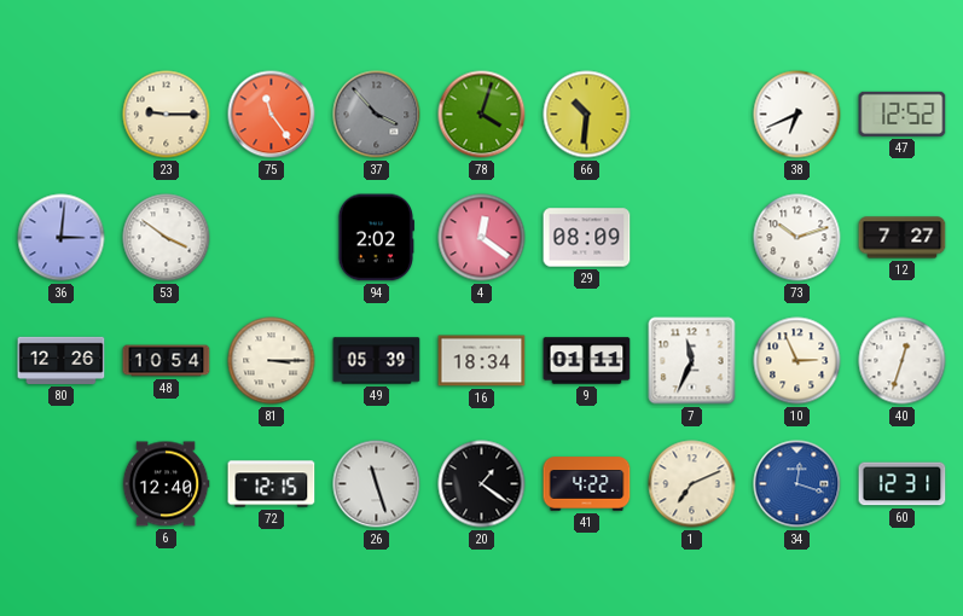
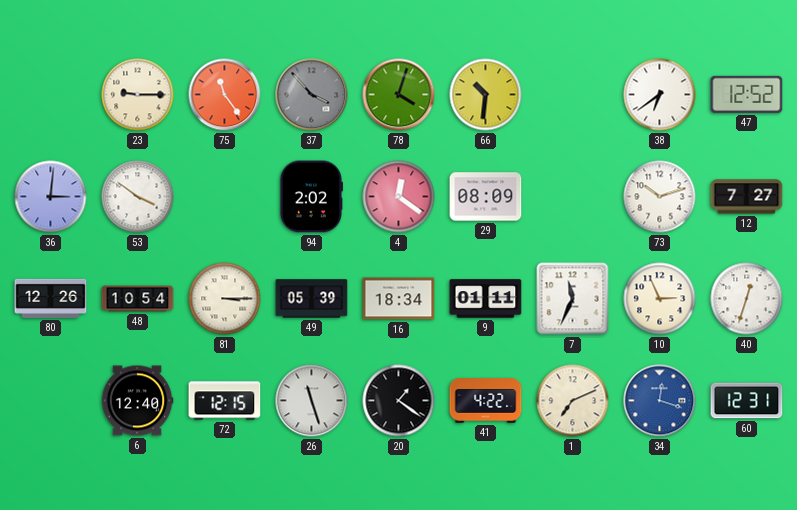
38: 6:41 -> 6:39 (660, 95)
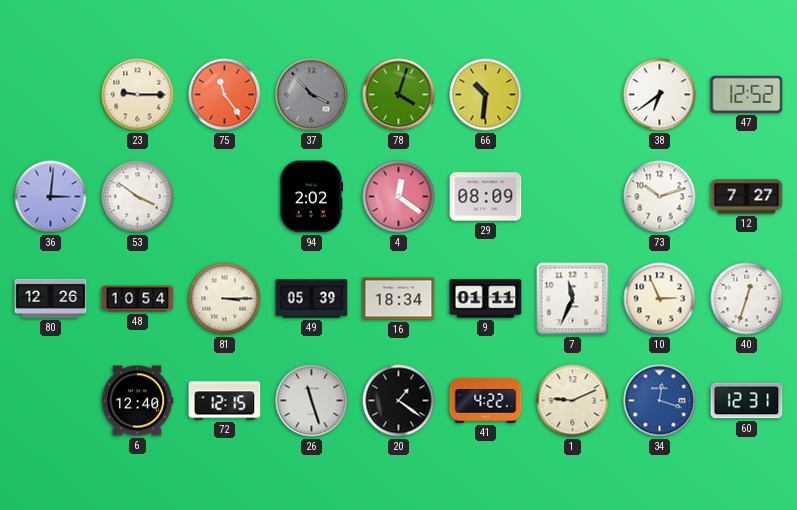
1: 7:11 -> 9:11 (573, 401)
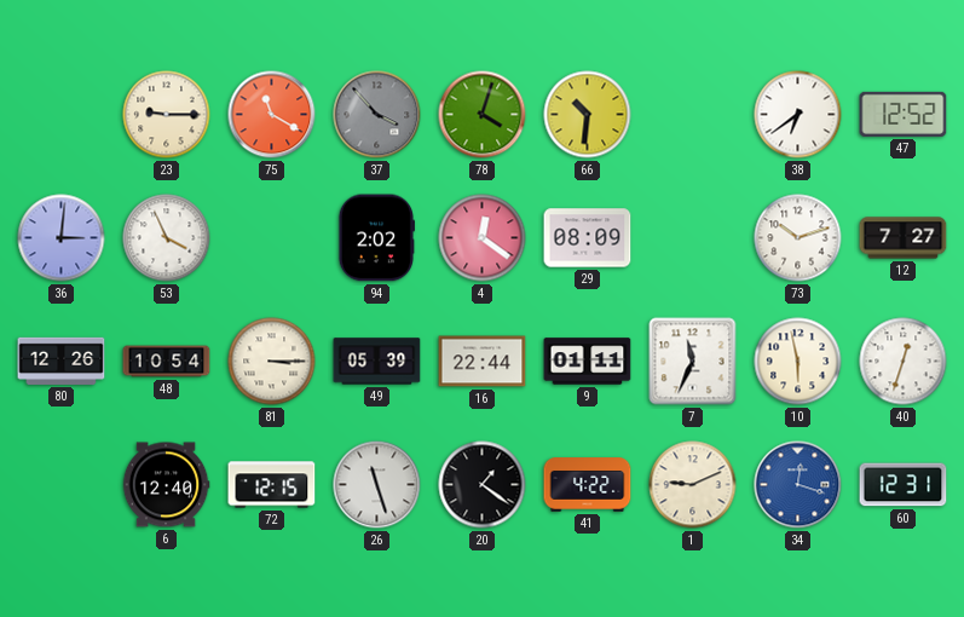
75: 11:24 -> 11:20 (272, 115)
53: 3:51 -> 3:56 (167, 238)
16: 18:34 -> 22:44 (483, 362)
10: 2:56 -> 5:58 (798, 362)
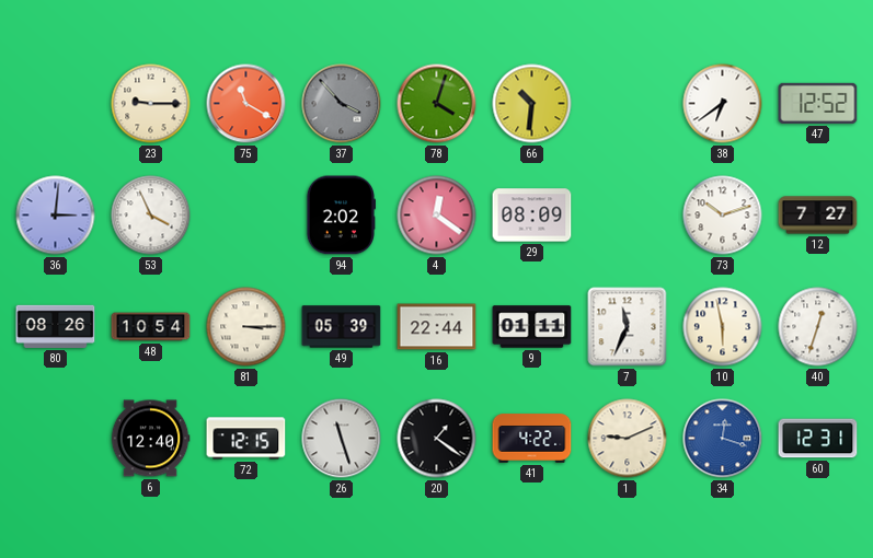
80: 12:26 -> 08:26 (56, 326)
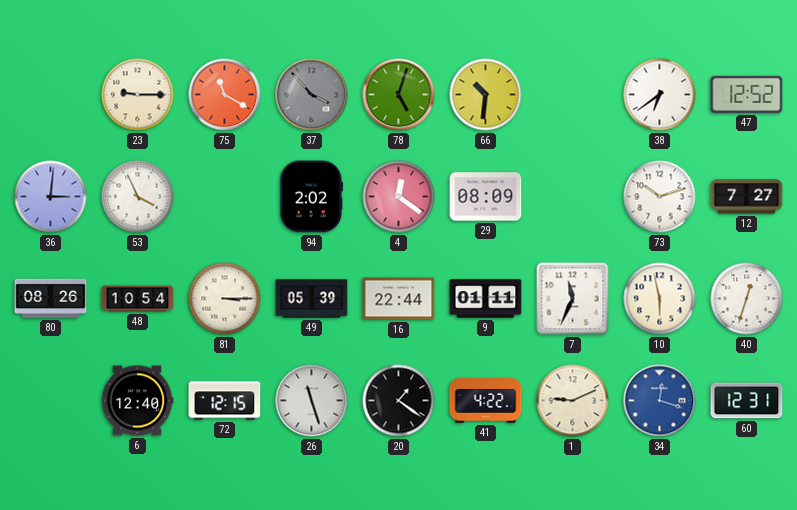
78: 4:03 -> 5:03 (399, 95)
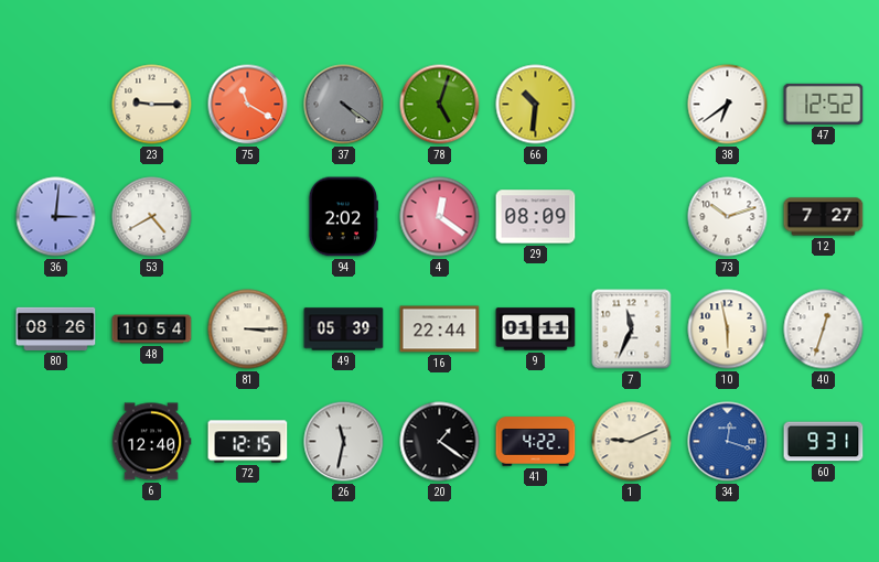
37: 3:53 -> 4:21 (344, 105)
53: 3:56 -> 4:40 (152, 217)
26: 11:27 -> 11:32 (344, 442)
60: 12:31 -> 9:31 (824, 442)
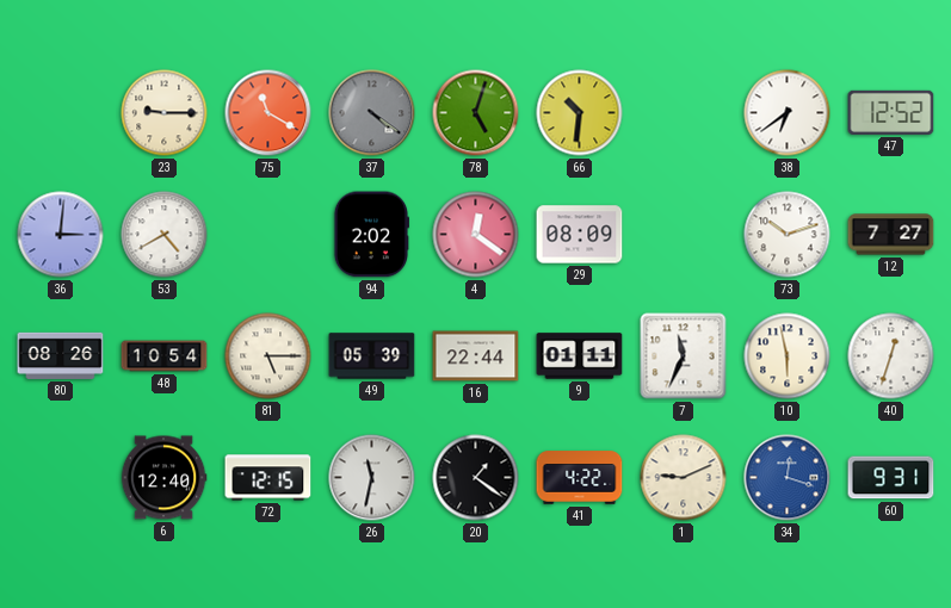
81: 3:15 -> 5:15 (268, 356)
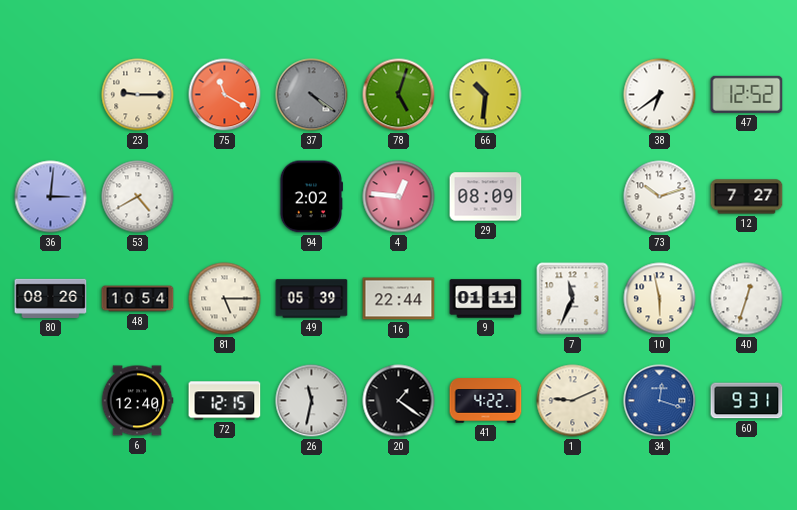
4: 12:21 -> 12:46 (399, 197)
